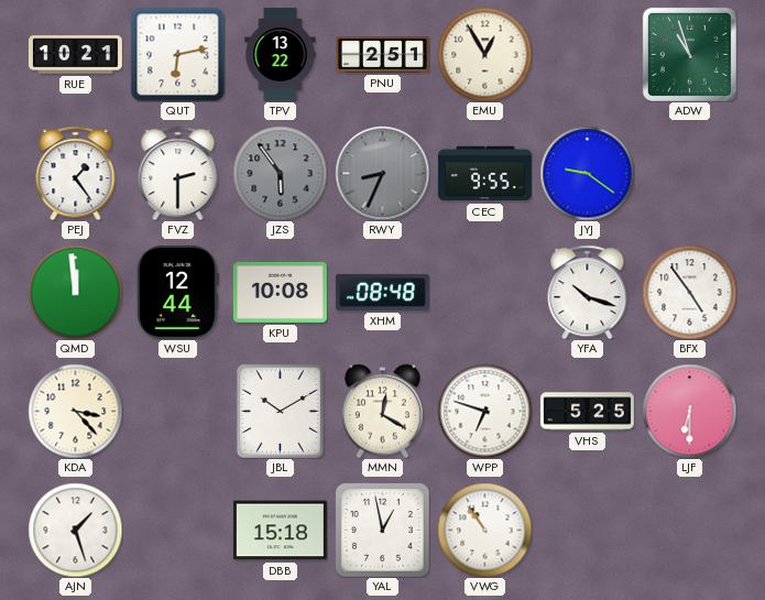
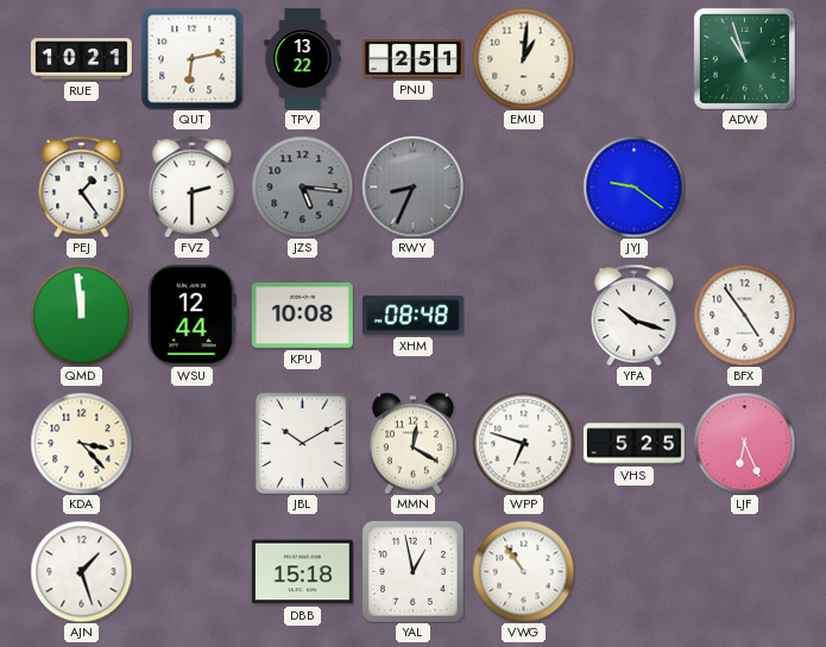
EMU: 12:55 -> 1:01 (523, 58)
JZS: 5:54 -> 5:16 (302, 186)
CEC: 9:55 -> none (484, 174)
LJF: 6:30 -> 6:26 (744, 443)
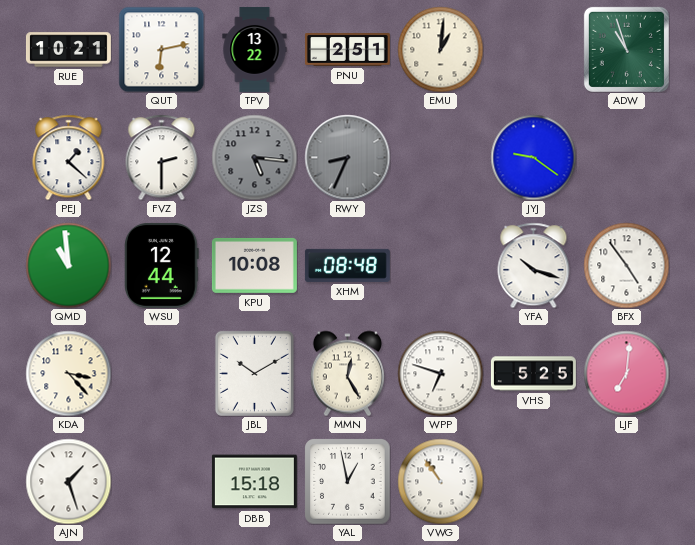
PEJ: 1:24 -> 1:22 (69, 157)
QMD: 11:59 -> 10:59 (68, 265)
MMN: 12:20 -> 12:25 (347, 373)
LJF: 6:26 -> 7:01 (626, 373)
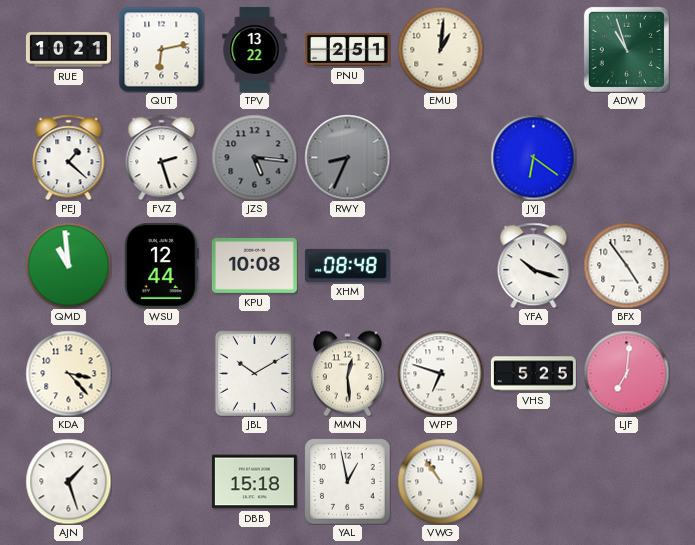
FVZ: 2:30 -> 2:27 (162, 157)
JYJ: 9:21 -> 6:21 (533, 157)
MMN: 12:25 -> 12:29 (347, 373)
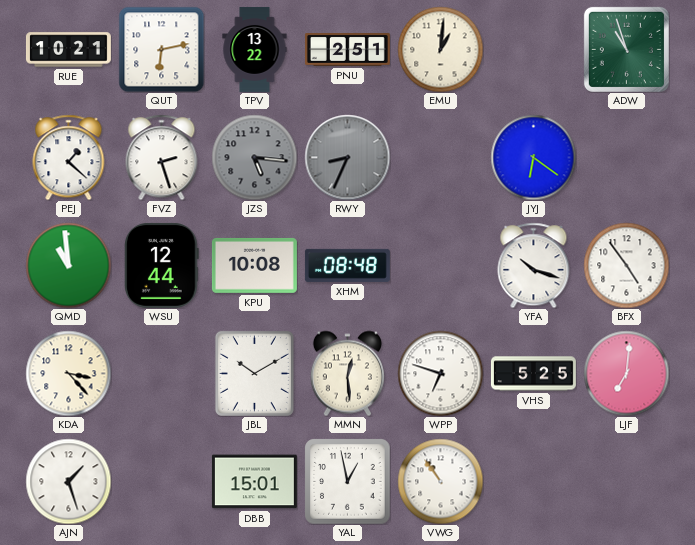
DBB: 15:18 -> 15:01 (254, 482)
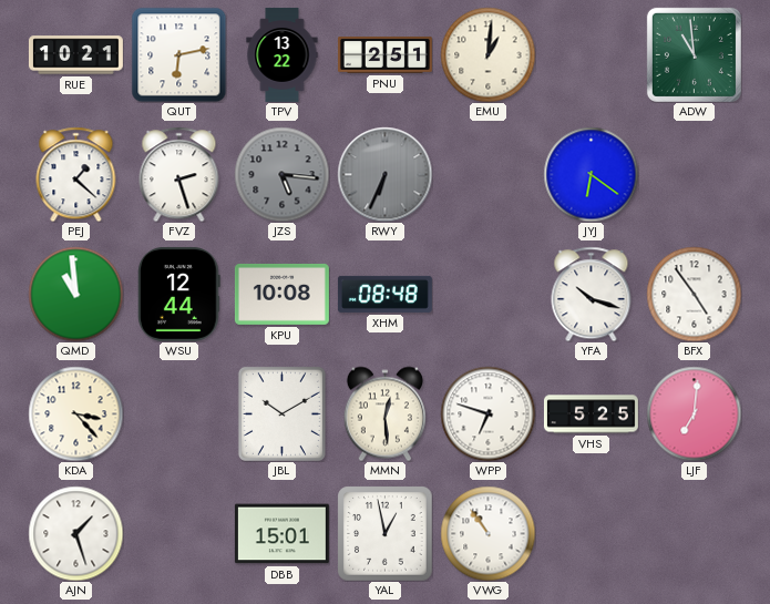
ADW: 10:57 -> 10:59 (694, 54)
RWY: 8:34 -> 6:34 (384, 174)
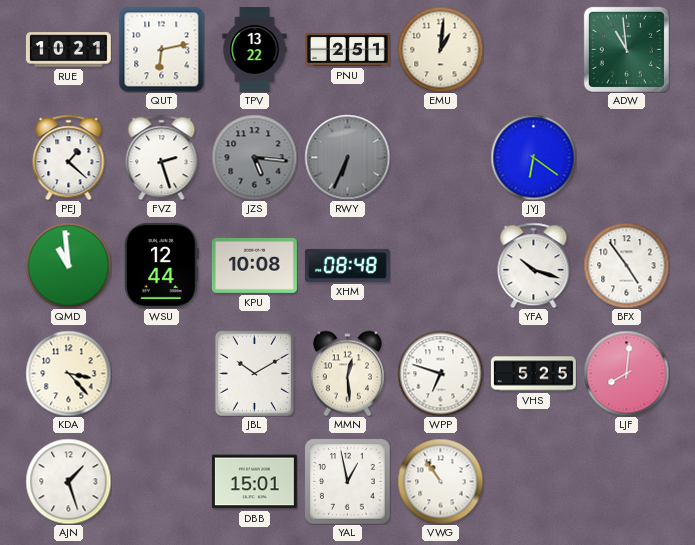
LJF: 7:01 -> 8:01 (626, 373)
